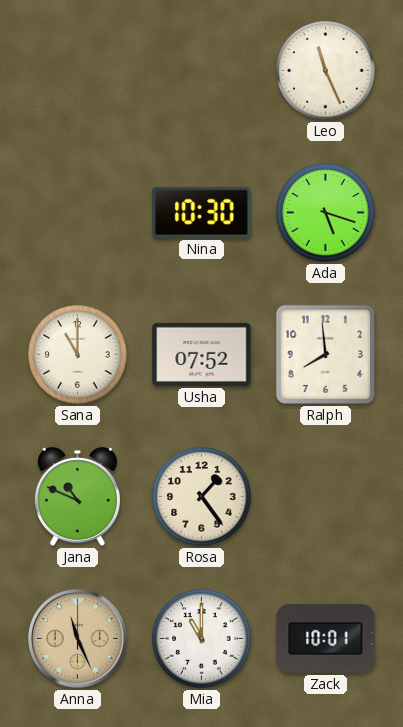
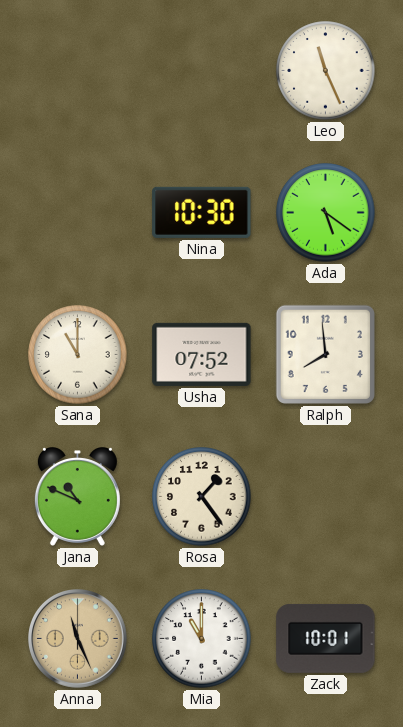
Ada: 5:18 -> 5:21 (326, 213)
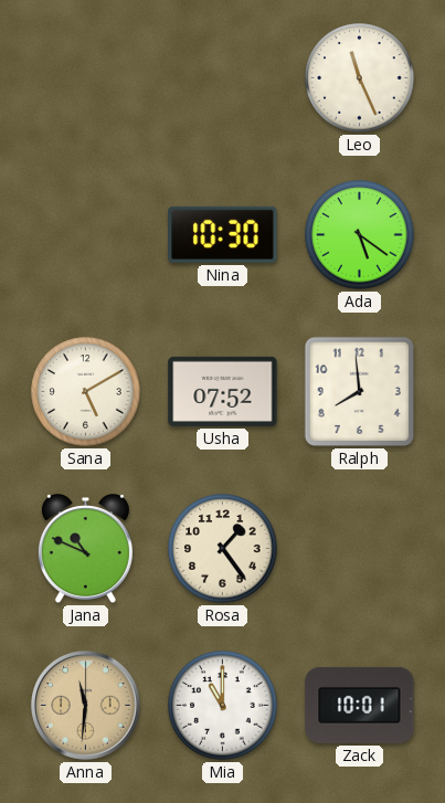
Sana: 11:00 -> 5:10 (86, 392)
Anna: 11:26 -> 11:31 (86, 706)
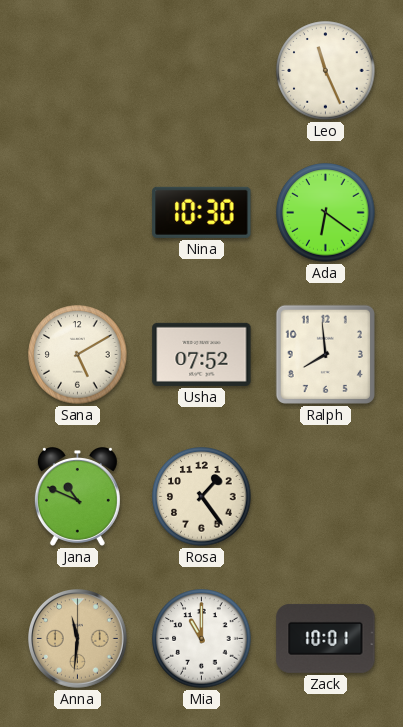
Ada: 5:21 -> 6:21 (326, 213)
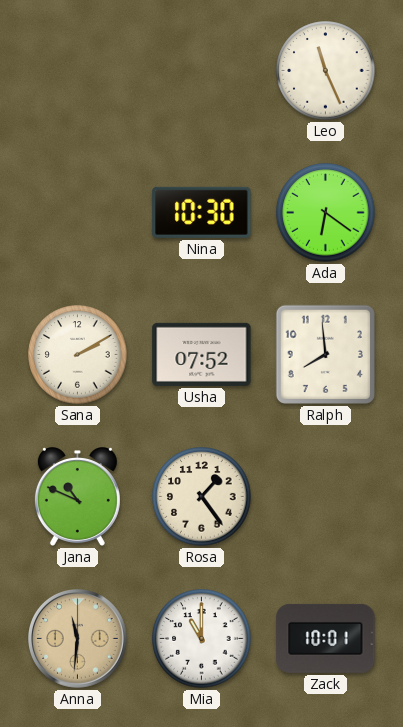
Sana: 5:10 -> 2:10 (78, 355)
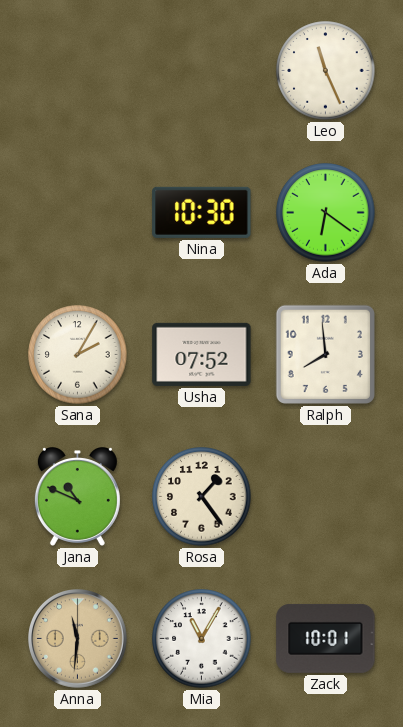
Sana: 2:10 -> 2:05 (78, 355)
Mia: 11:00 -> 11:05 (202, 639)
